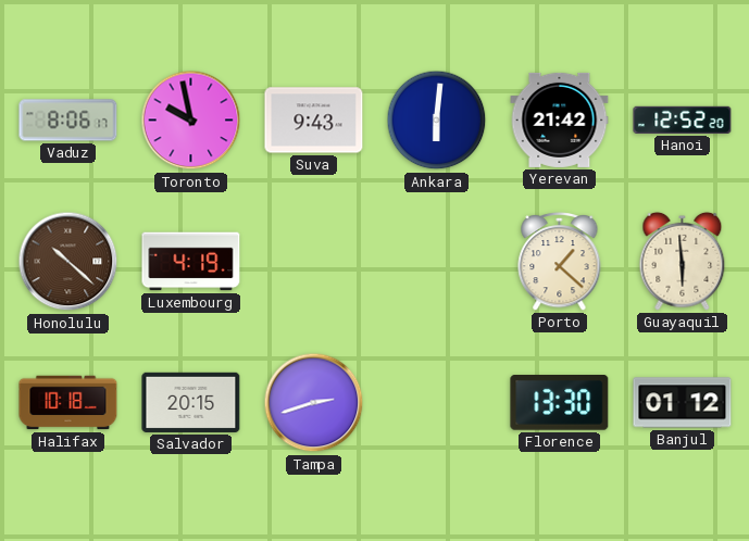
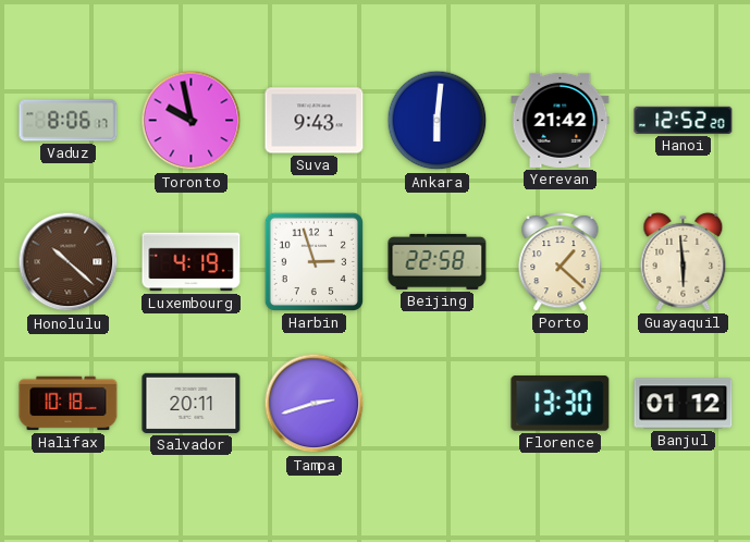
Harbin: none -> 2:57 (313, 261)
Beijing: none -> 22:58 (438, 261)
Salvador: 20:15 -> 20:11 (192, 403)
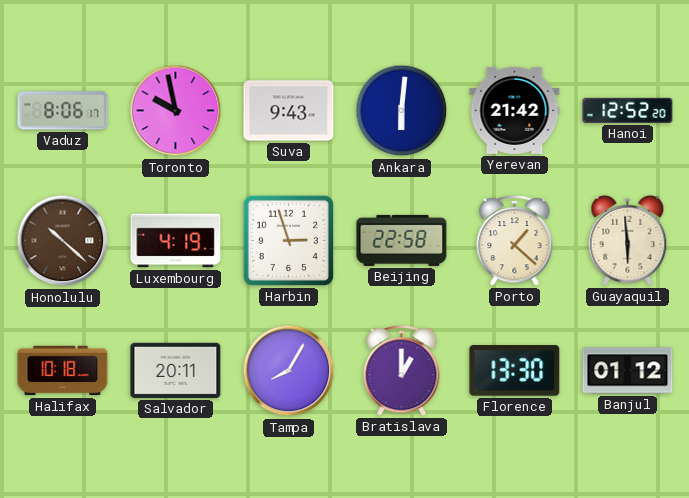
Tampa: 2:42 -> 8:05 (289, 371)
Bratislava: none -> 1:00 (402, 370)
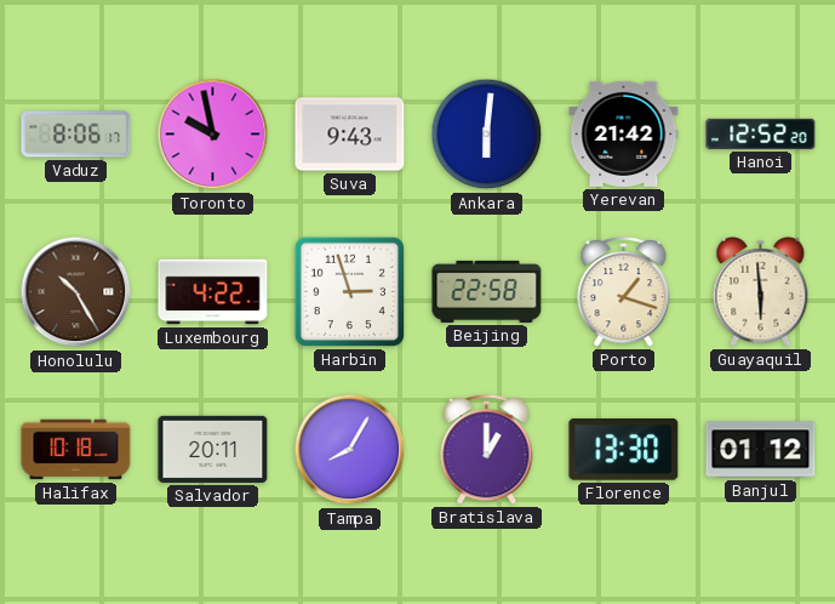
Honolulu: 10:22 -> 10:25 (76, 292)
Luxembourg: 4:19 -> 4:22 (213, 292)
Porto: 1:22 -> 1:18 (624, 291)
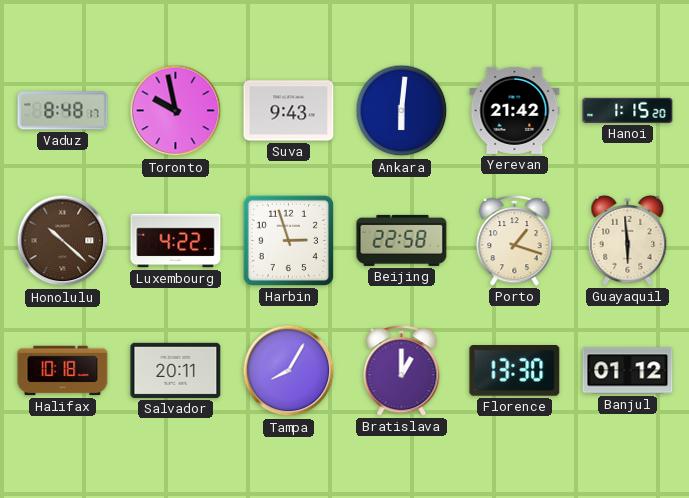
Vaduz: 8:06 -> 8:48 (63, 111)
Hanoi: 12:52 -> 1:15 (628, 110)
Honolulu: 10:25 -> 10:22 (63, 241)
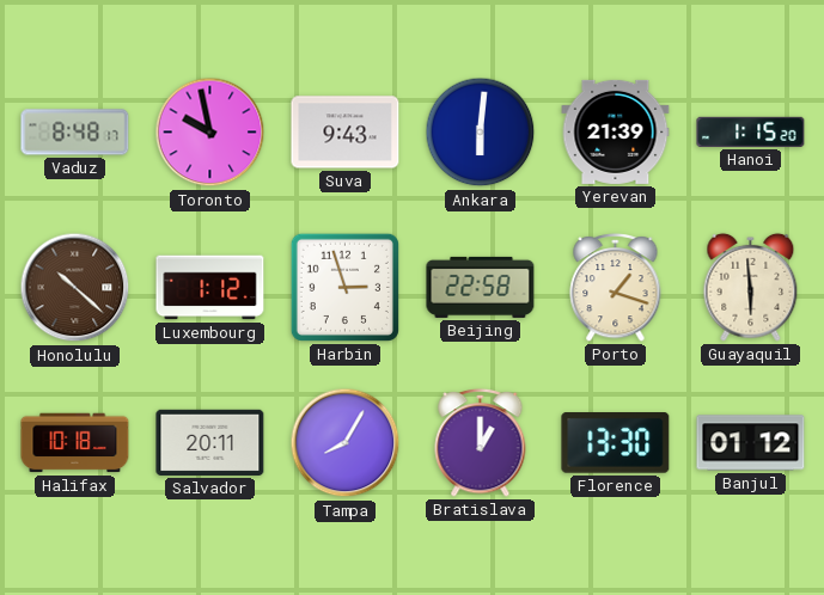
Yerevan: 21:42 -> 21:39 (616, 131)
Luxembourg: 4:22 -> 1:12 (210, 288)
